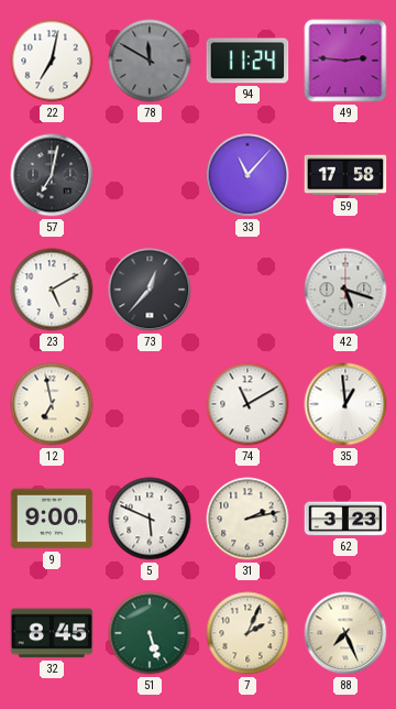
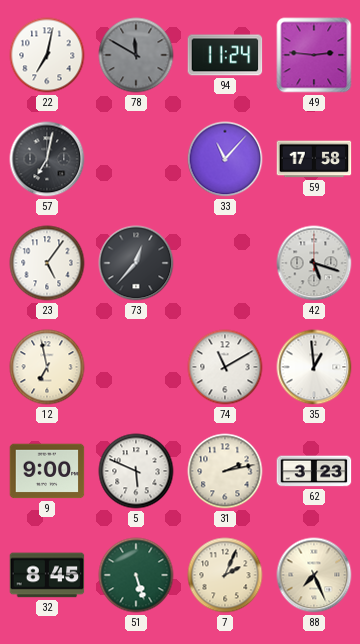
23: 5:10 -> 5:06 (47, 263)
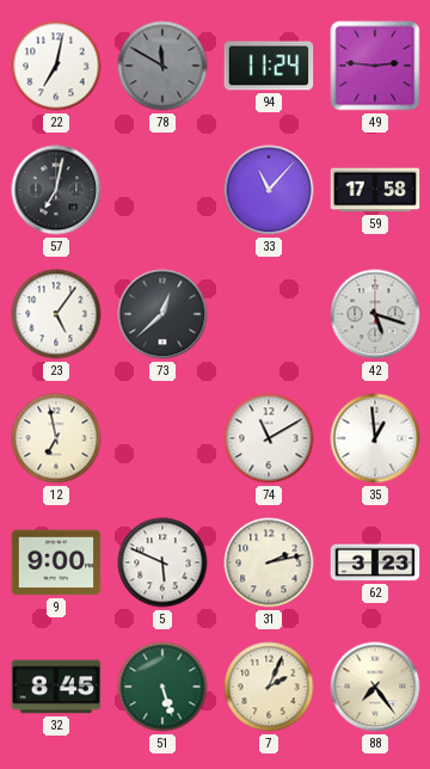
73: 12:37 -> 12:38 (162, 314)
88: 7:26 -> 7:24 (375, 687)
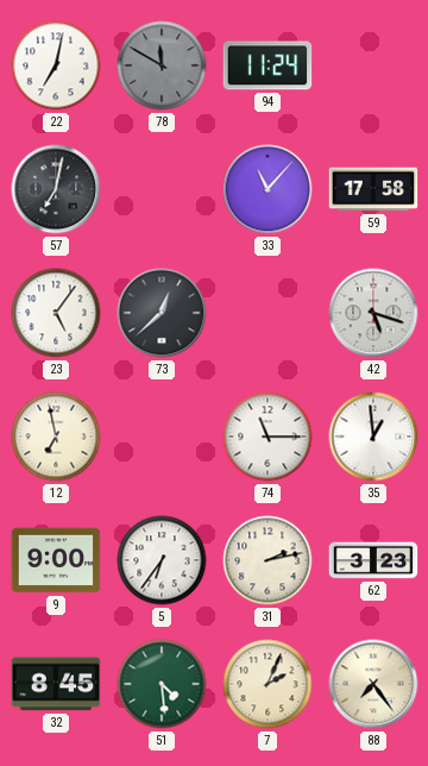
49: 2:46 -> none (375, 66)
74: 11:10 -> 11:15 (267, 437)
5: 5:49 -> 6:36 (162, 560)
51: 5:27 -> 4:29 (162, 684)
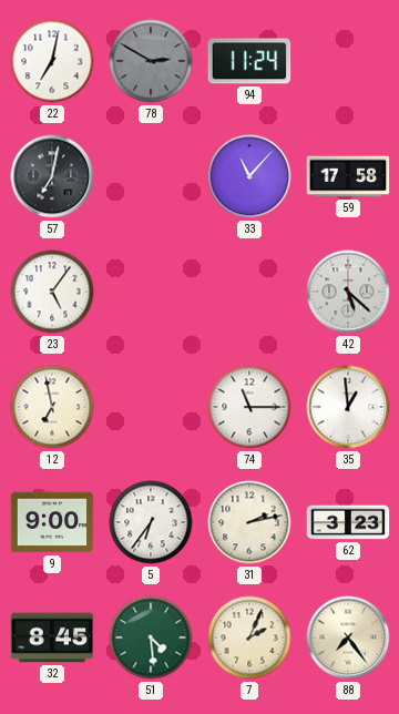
78: 11:50 -> 2:50 (151, 61)
73: 12:38 -> none (162, 313)
42: 5:18 -> 5:22 (348, 292)
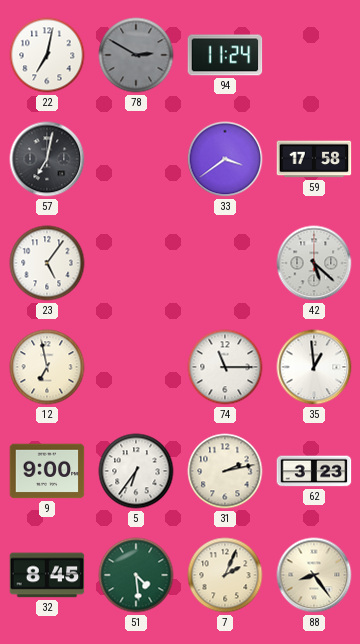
33: 11:07 -> 3:39 (225, 159)
88: 7:24 -> 8:24 (314, 575)
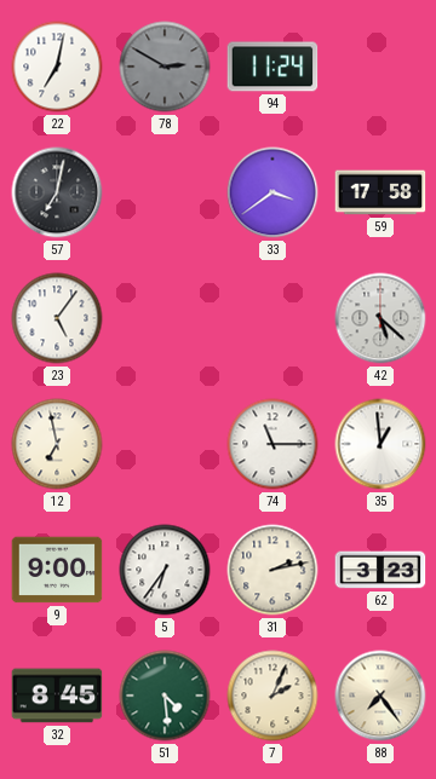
88: 8:24 -> 7:24 (380, 696)
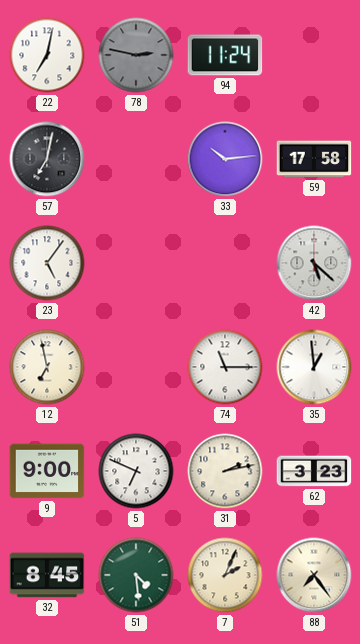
78: 2:50 -> 2:47 (136, 55)
33: 3:39 -> 10:14 (225, 159)
5: 6:36 -> 6:49 (136, 471)
